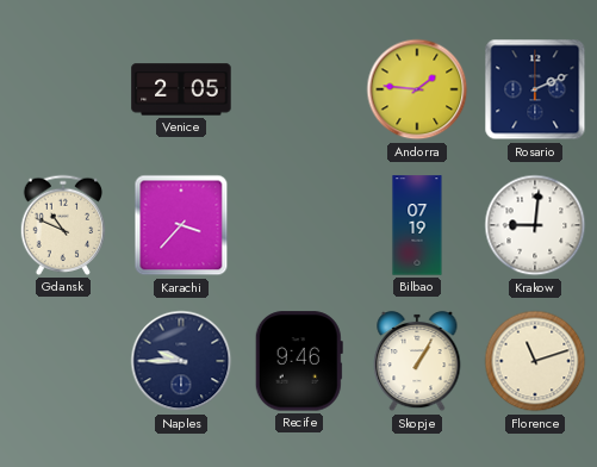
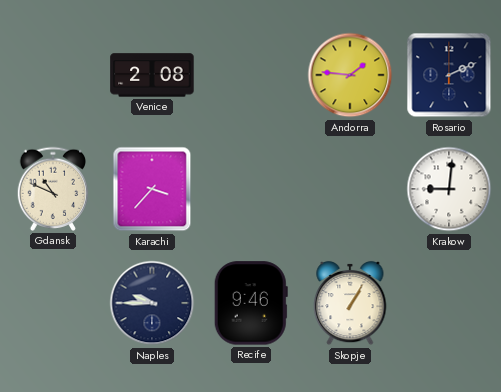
Venice: 2:05 -> 2:08 (152, 75)
Bilbao: 07:19 -> none (417, 225)
Florence: 11:12 -> none (535, 361)
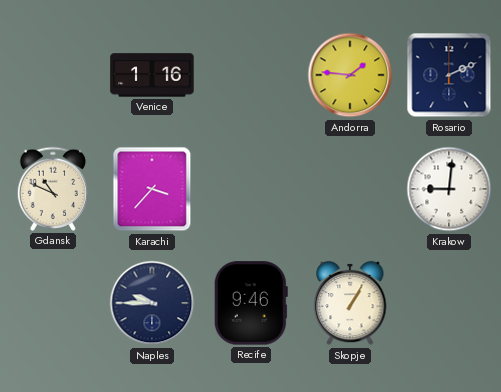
Venice: 2:08 -> 1:16 (152, 75)
